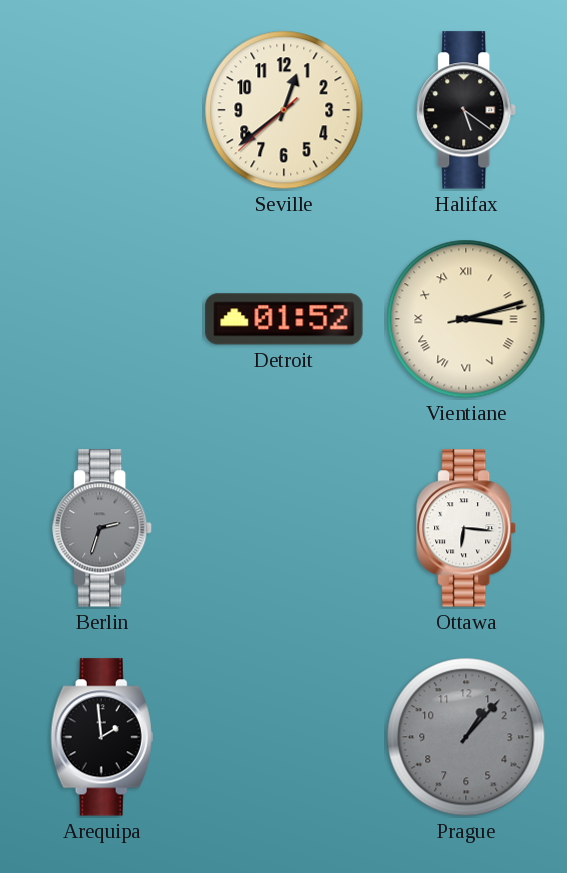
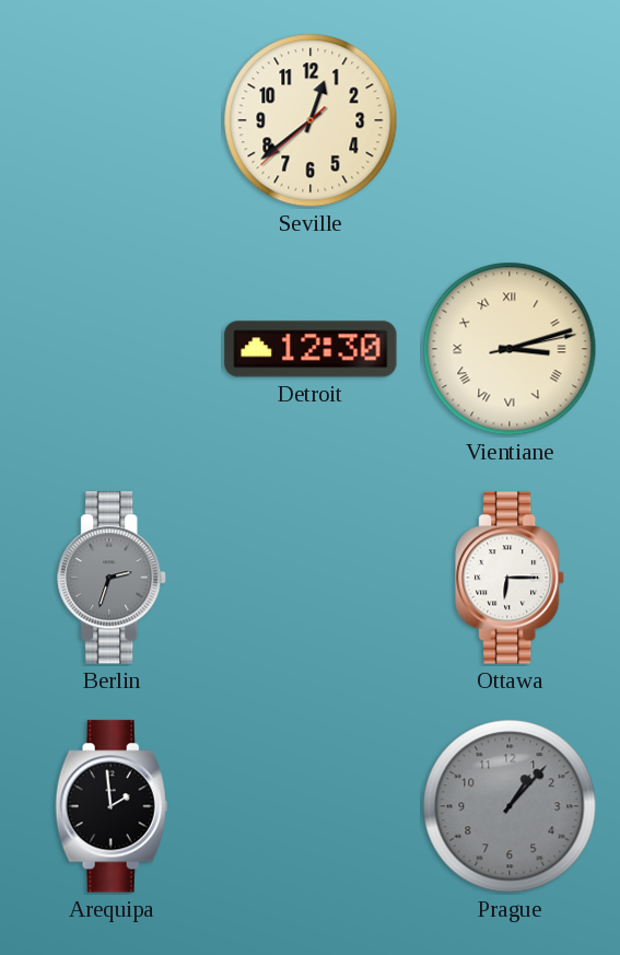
Halifax: 5:21 -> none (467, 110)
Detroit: 01:52 -> 12:30 (311, 349)
Ottawa: 6:16 -> 6:15 (511, 578)
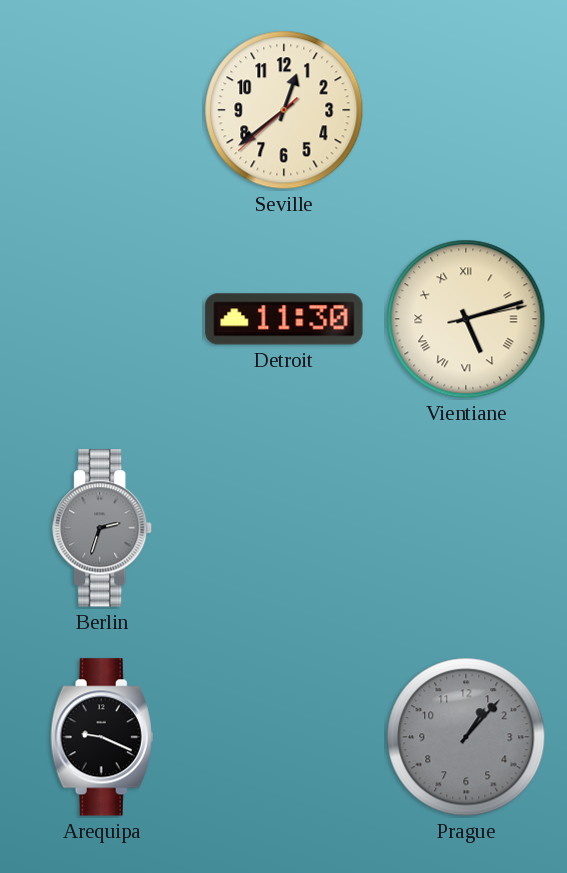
Detroit: 12:30 -> 11:30 (284, 319)
Vientiane: 3:12 -> 5:12 (466, 319)
Ottawa: 6:15 -> none (511, 578)
Arequipa: 1:59 -> 9:19 (102, 737)
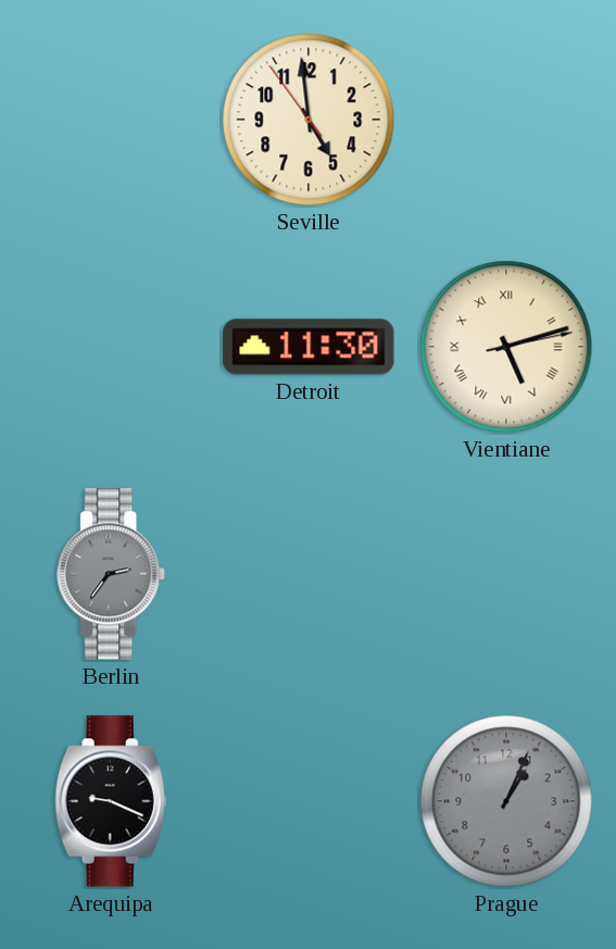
Seville: 12:38 -> 4:58 (309, 120)
Berlin: 2:33 -> 2:36 (112, 574)
Prague: 1:07 -> 1:04 (506, 801)
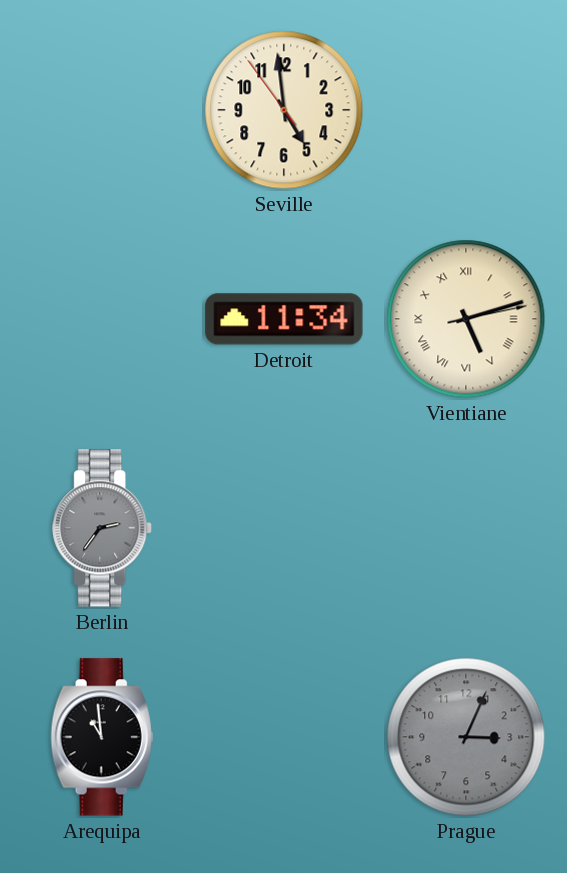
Detroit: 11:30 -> 11:34 (284, 319)
Arequipa: 9:19 -> 10:59 (102, 737)
Prague: 1:04 -> 3:04 (466, 737)
